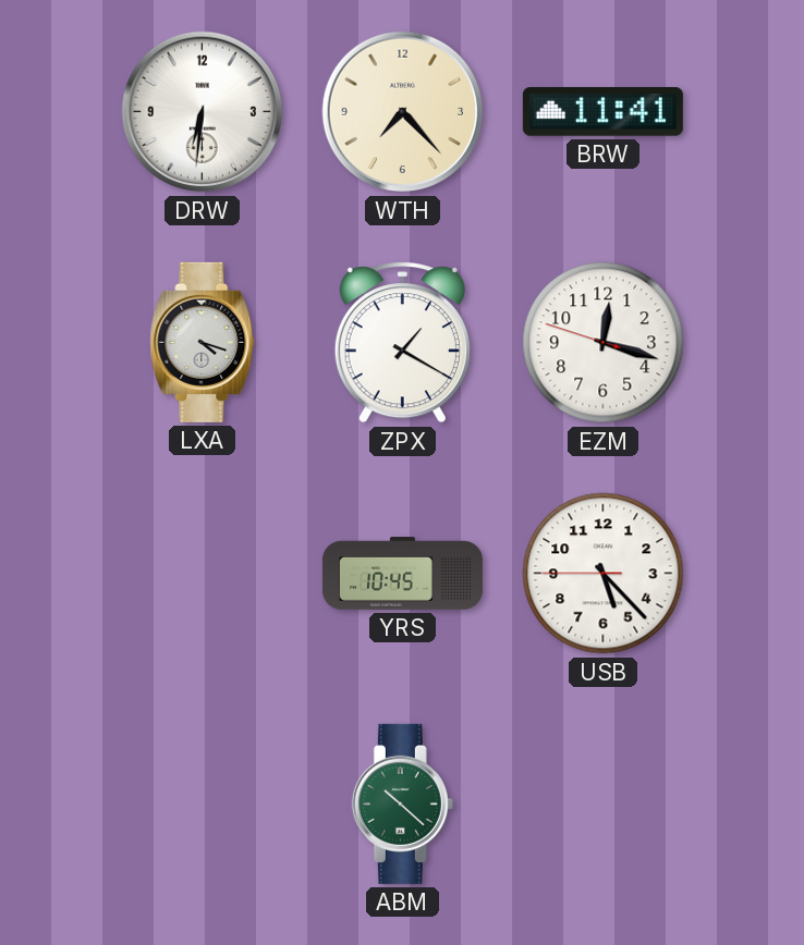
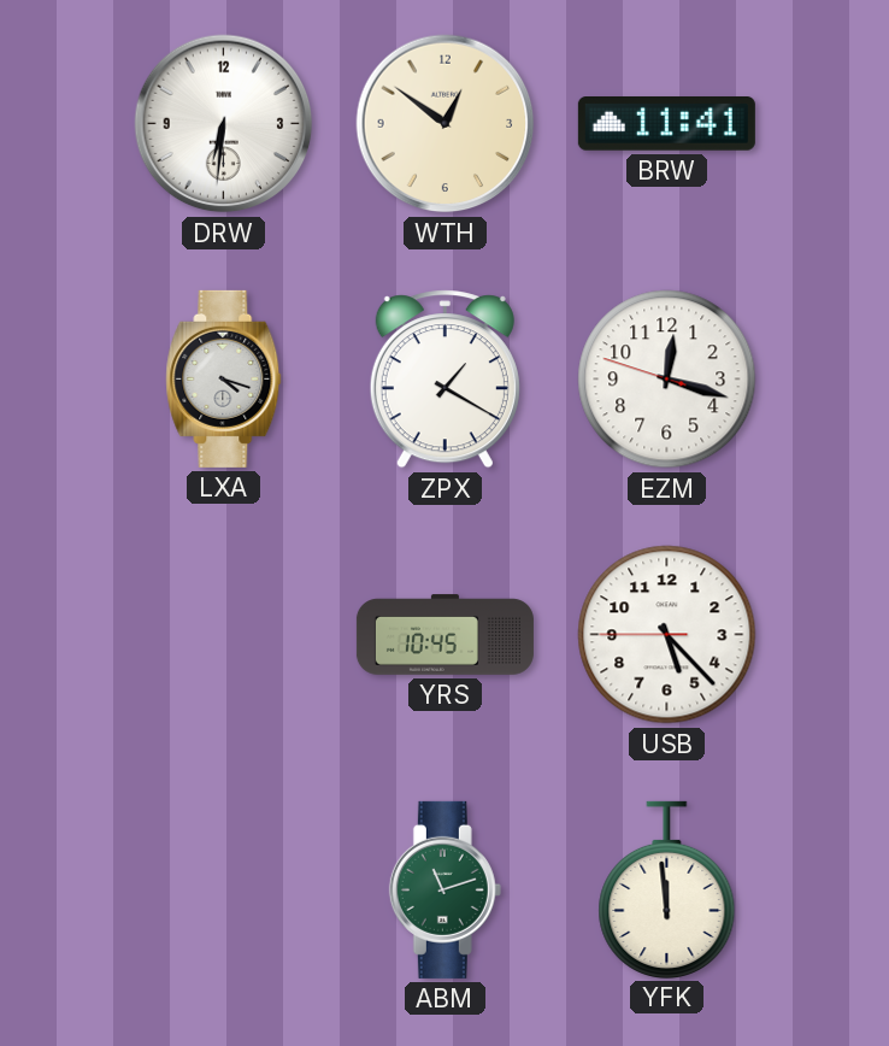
WTH: 7:23 -> 12:51 (446, 124)
ABM: 10:22 -> 11:12 (444, 889)
YFK: none -> 11:59 (667, 889)
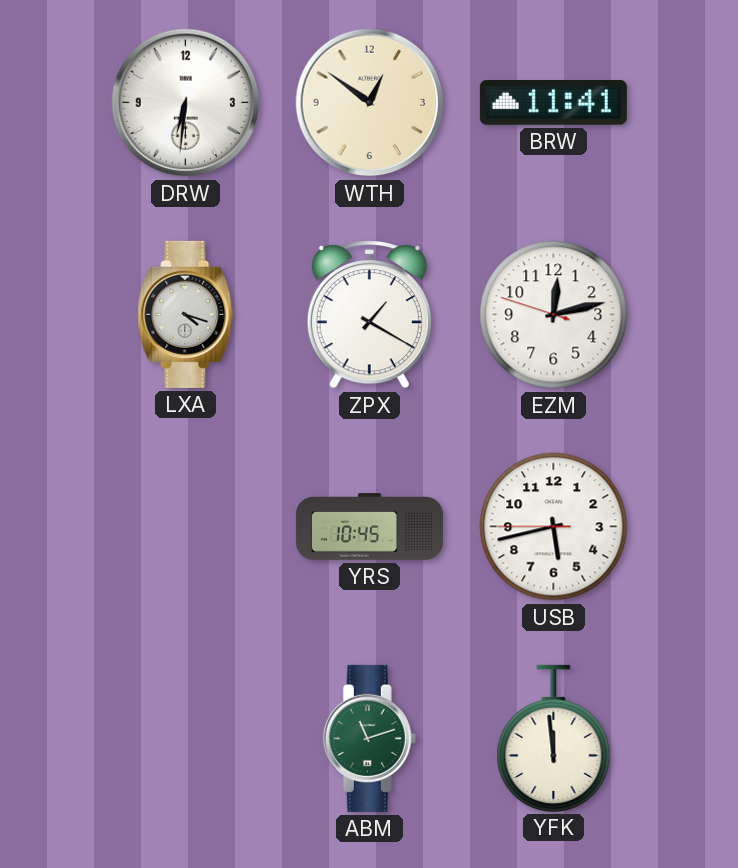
EZM: 12:17 -> 12:12 (554, 315)
USB: 5:22 -> 5:42 (554, 527)
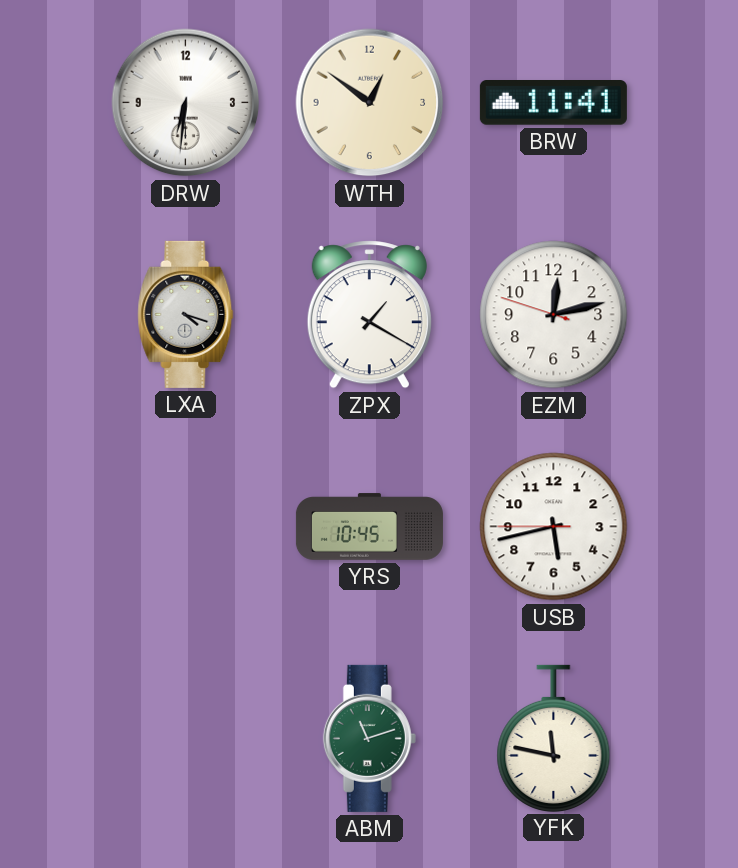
YFK: 11:59 -> 11:47 (554, 738)
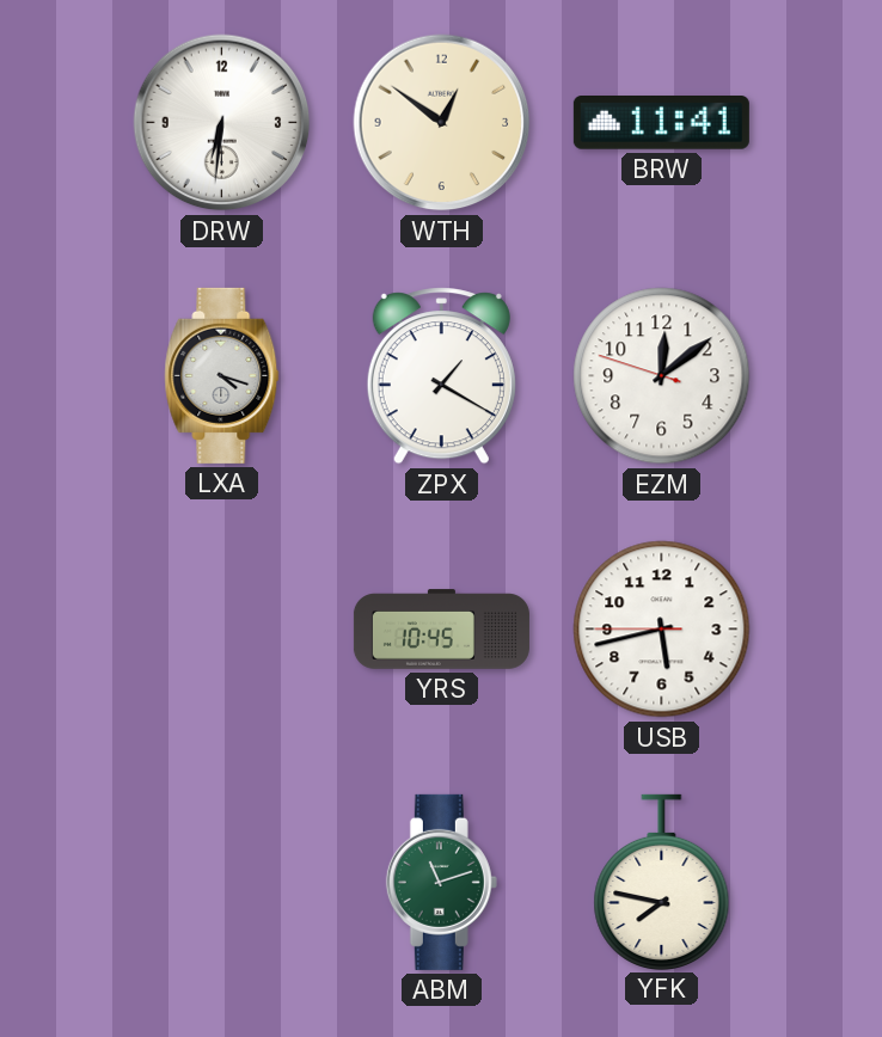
EZM: 12:12 -> 12:08 (662, 376)
YFK: 11:47 -> 7:47 (662, 882)
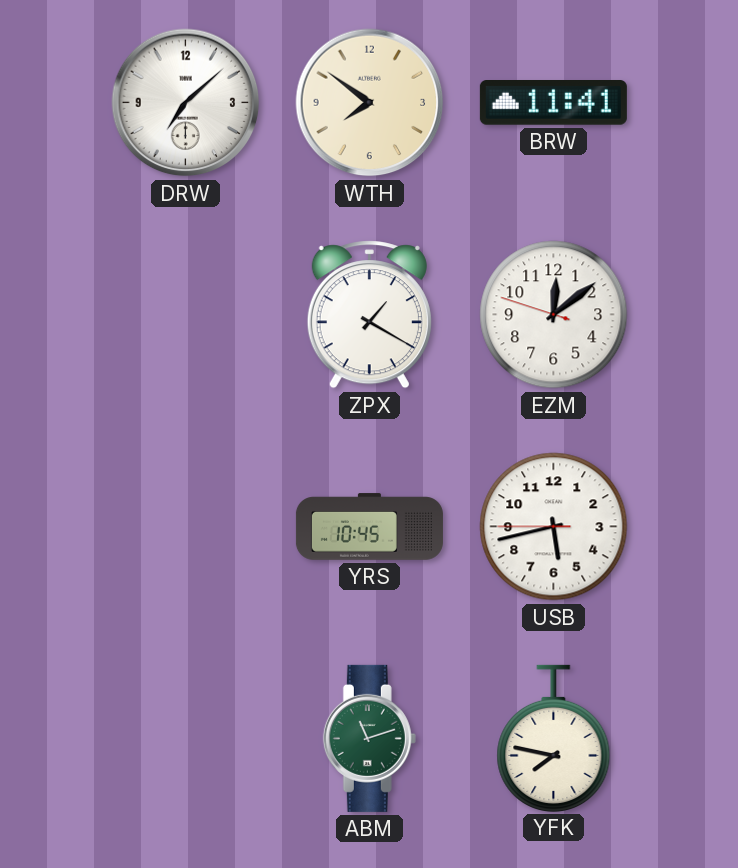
DRW: 6:31 -> 7:08 (186, 103)
WTH: 12:51 -> 7:51 (370, 103)
LXA: 4:18 -> none (222, 375)
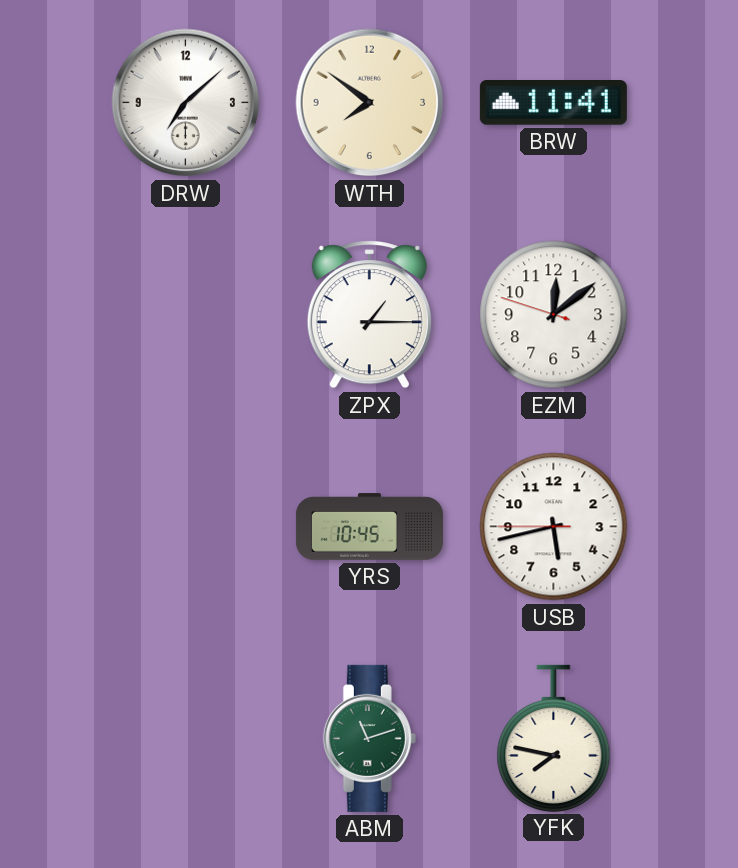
ZPX: 1:20 -> 1:15 (369, 315)
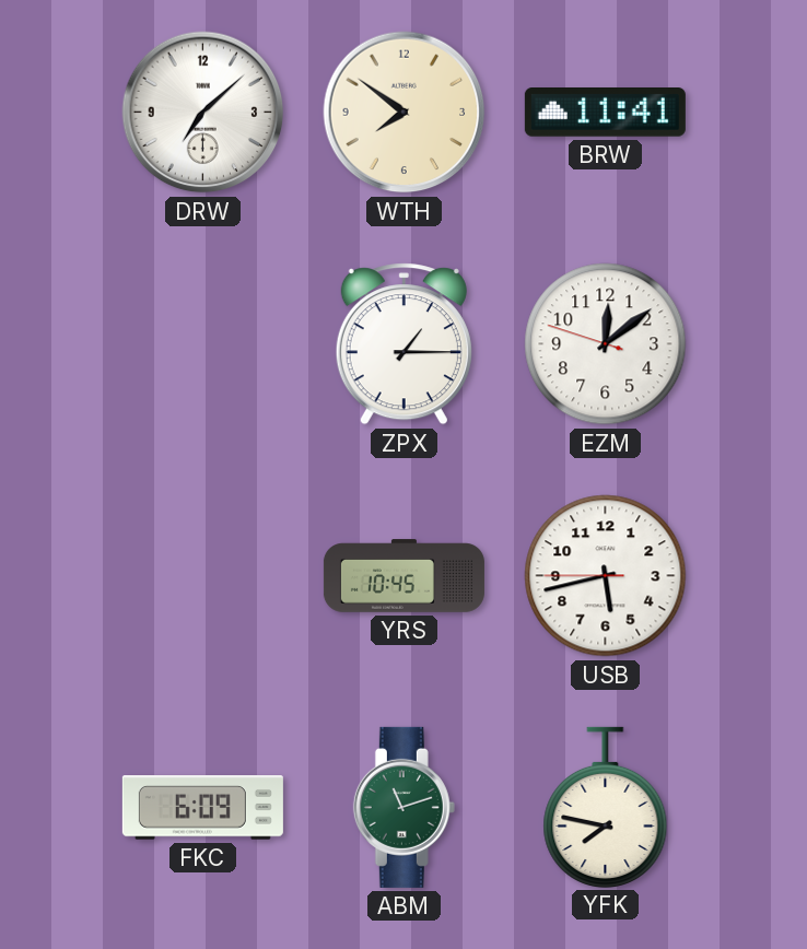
FKC: none -> 6:09 (202, 808)
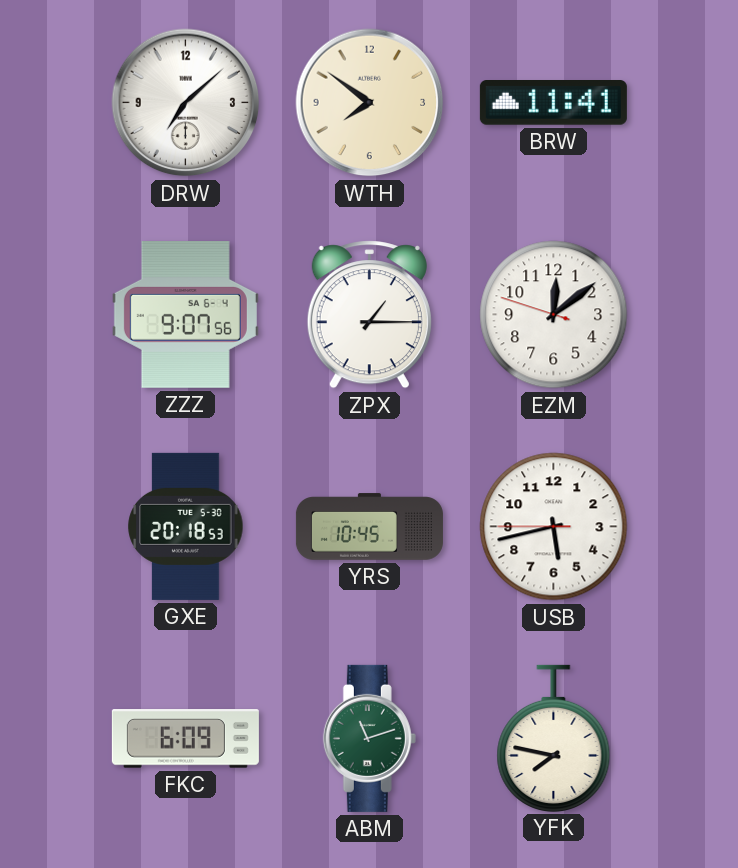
ZZZ: none -> 9:07 (185, 315)
GXE: none -> 20:18 (186, 526)
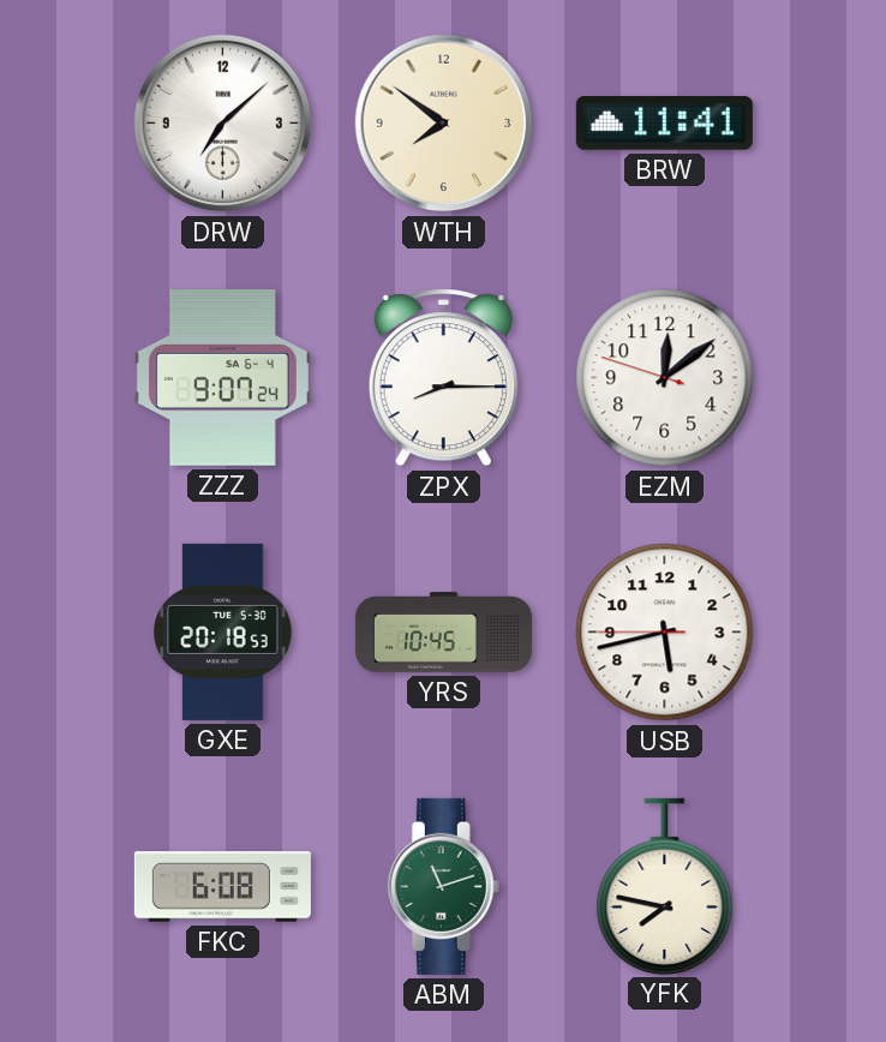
ZZZ: 9:07:56 -> 9:07:24 (222, 378)
ZPX: 1:15 -> 8:15 (443, 378)
FKC: 6:09 -> 6:08 (222, 887)
